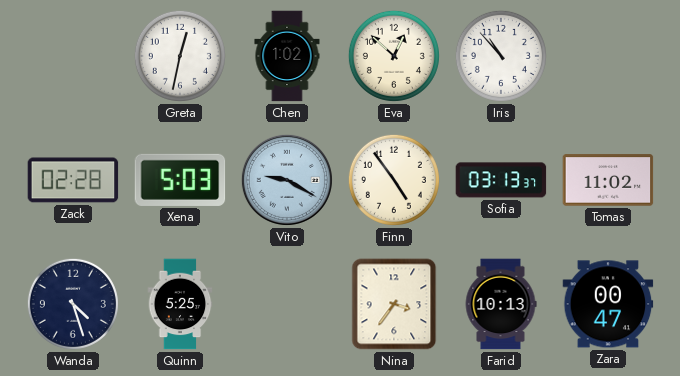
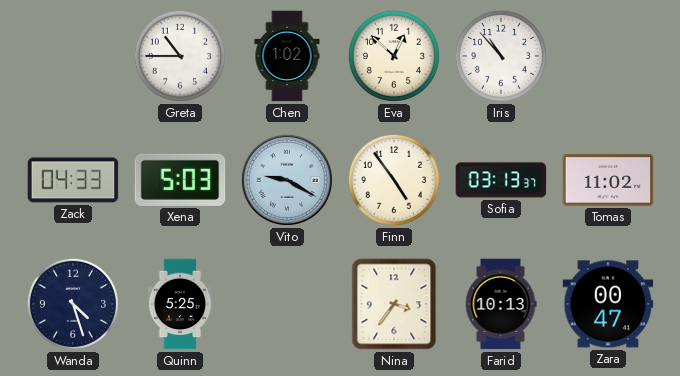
Greta: 12:32 -> 10:45 (180, 56)
Zack: 02:28 -> 04:33 (73, 180)
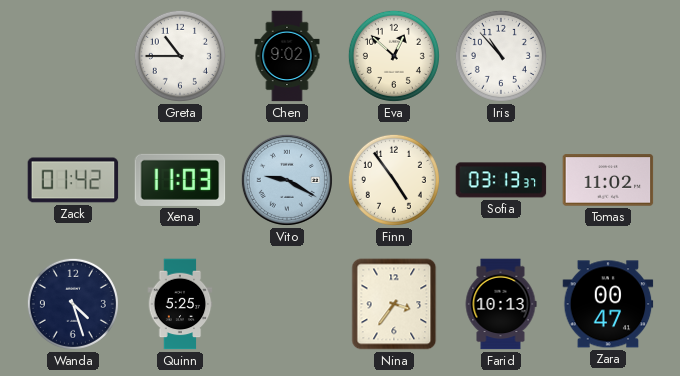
Chen: 1:02 -> 9:02 (287, 56)
Zack: 04:33 -> 01:42 (73, 180)
Xena: 5:03 -> 11:03 (180, 180)
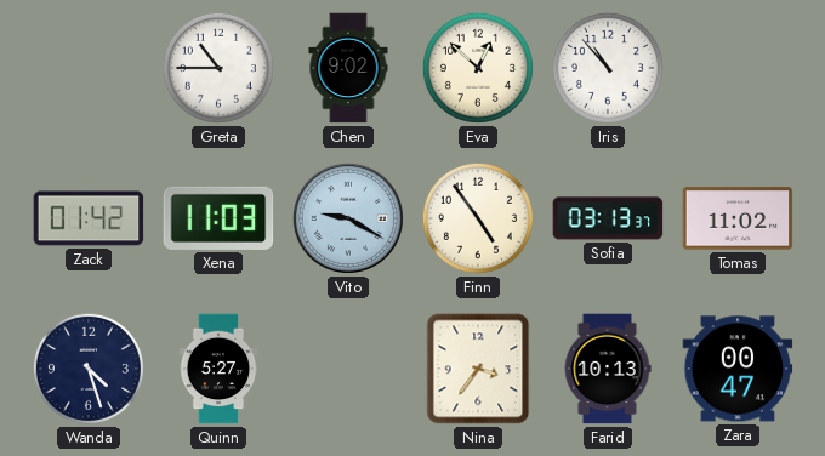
Quinn: 5:25 -> 5:27 (218, 369)
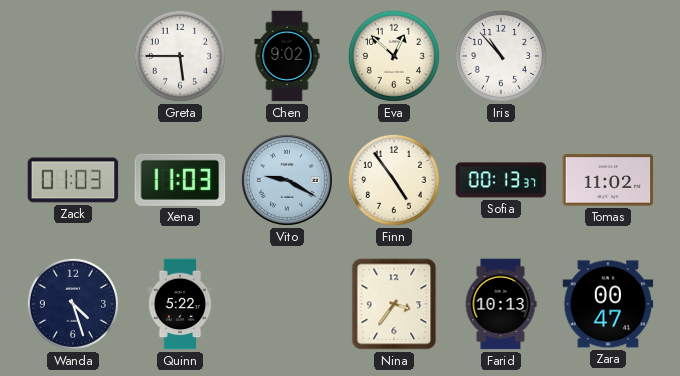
Greta: 10:45 -> 5:45 (180, 56)
Zack: 01:42 -> 01:03 (73, 180)
Sofia: 03:13 -> 00:13 (501, 180)
Quinn: 5:27 -> 5:22 (180, 304)
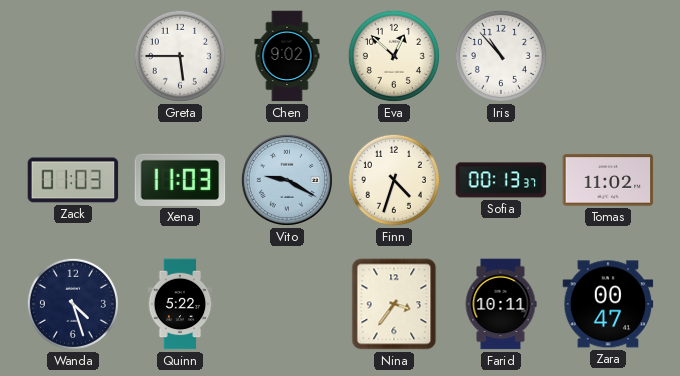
Finn: 4:54 -> 4:33 (394, 180)
Farid: 10:13 -> 10:11 (501, 304)
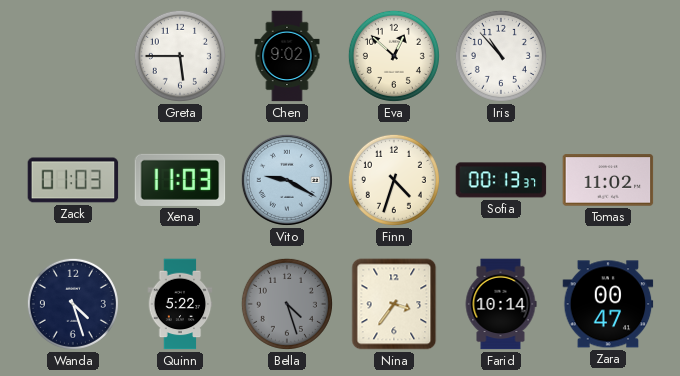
Bella: none -> 4:27 (287, 304)
Farid: 10:11 -> 10:14 (501, 304)
